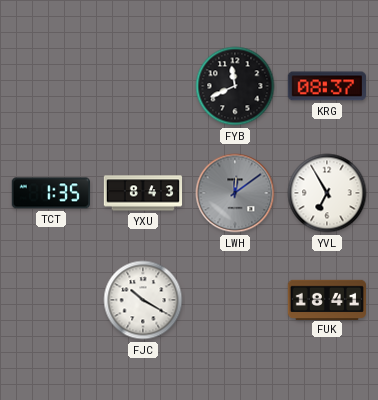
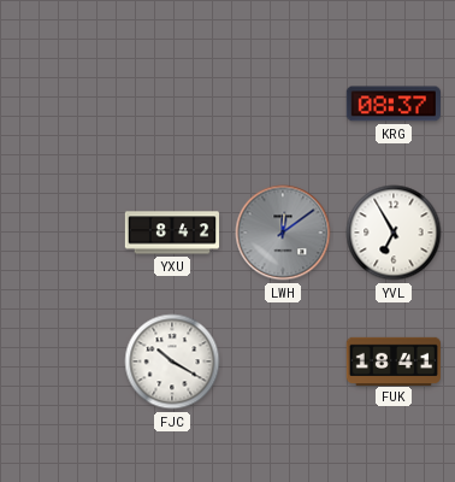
FYB: 11:41 -> none (235, 86)
TCT: 1:35 -> none (51, 193)
YXU: 8:43 -> 8:42 (172, 233)
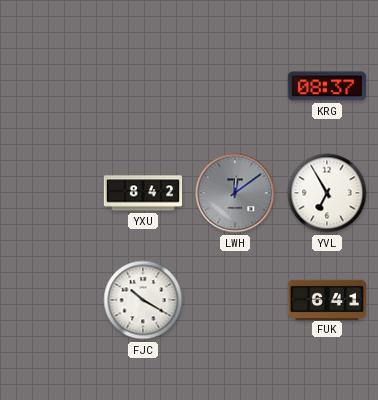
FUK: 18:41 -> 6:41 (326, 299)
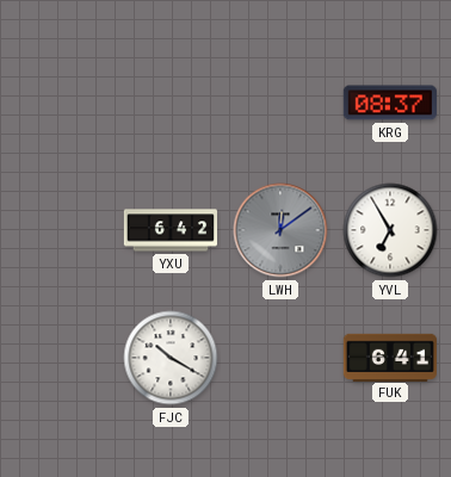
YXU: 8:42 -> 6:42 (171, 230)
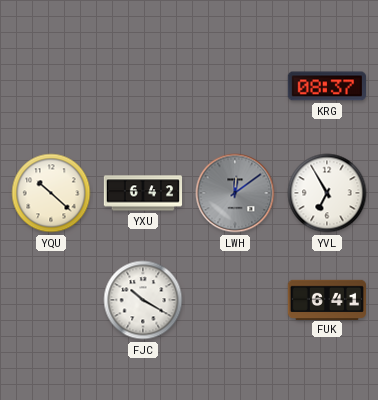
YQU: none -> 10:22 (51, 193)
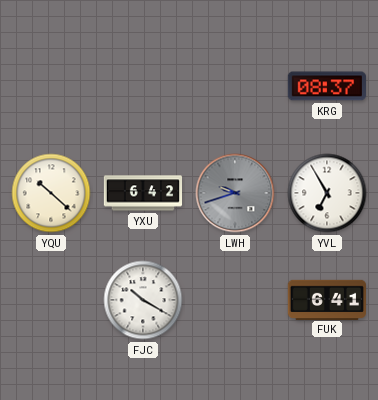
LWH: 12:09 -> 9:42 (235, 193)
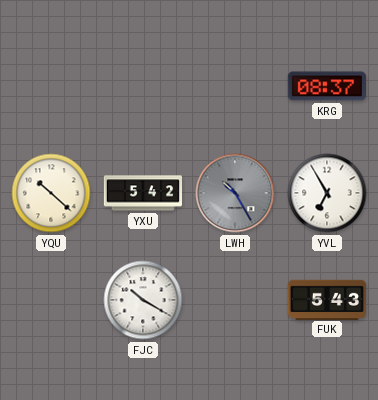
YXU: 6:42 -> 5:42 (143, 193)
LWH: 9:42 -> 10:25 (235, 193)
FUK: 6:41 -> 5:43 (326, 299)
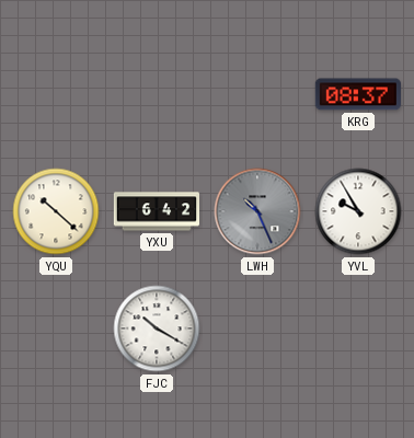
YXU: 5:42 -> 6:42 (157, 211)
LWH: 10:25 -> 10:26 (257, 211)
YVL: 6:55 -> 9:55 (358, 211)
FUK: 5:43 -> none (326, 299)
